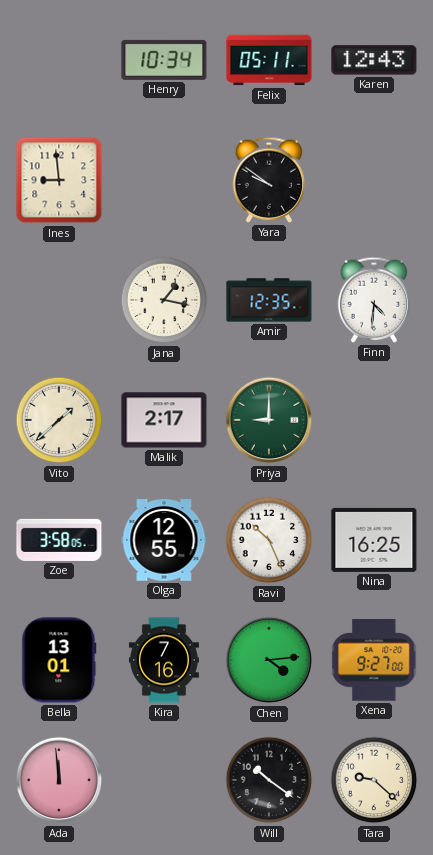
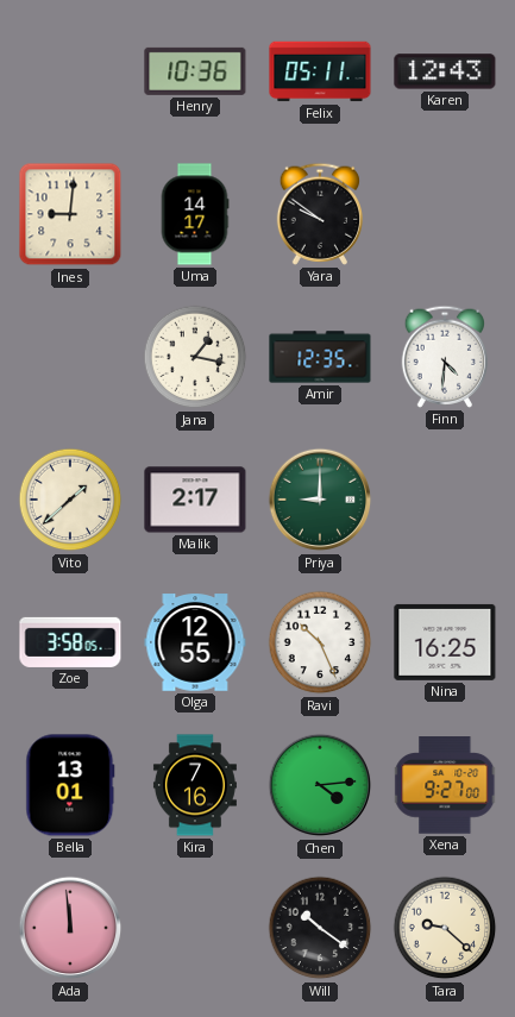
Henry: 10:34 -> 10:36 (195, 71)
Ines: 8:59 -> 9:01 (70, 214)
Uma: none -> 14:17 (195, 214)
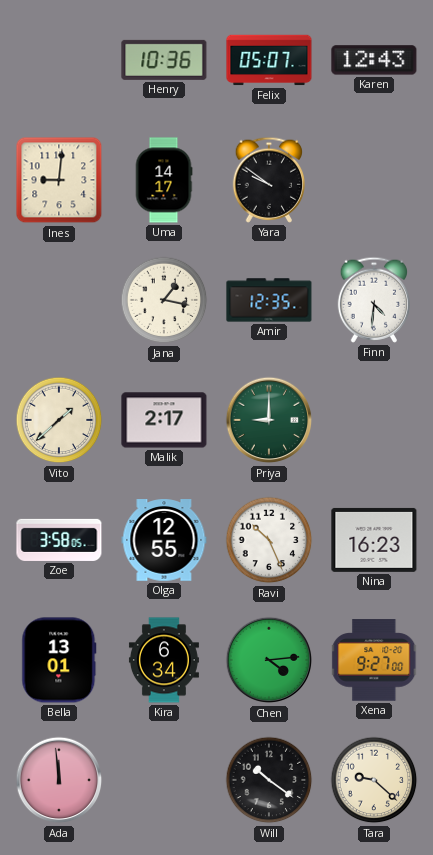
Felix: 05:11 -> 05:07 (269, 60)
Nina: 16:25 -> 16:23 (374, 540)
Kira: 7:16 -> 6:34 (164, 660)
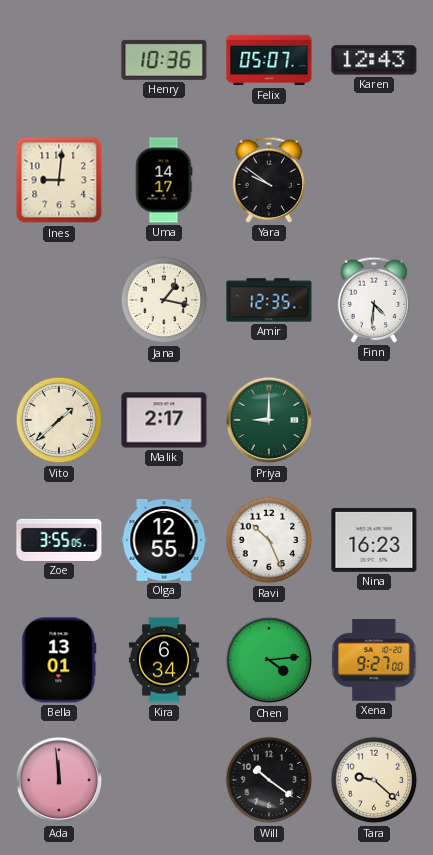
Zoe: 3:58 -> 3:55 (59, 540)
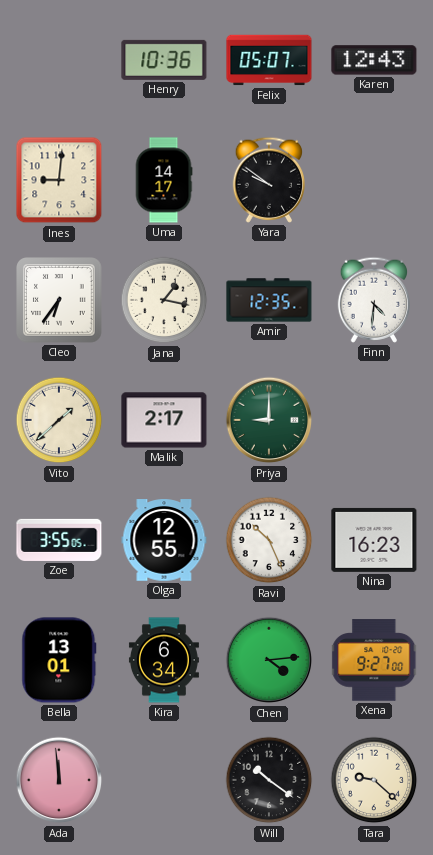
Cleo: none -> 6:36 (59, 300)
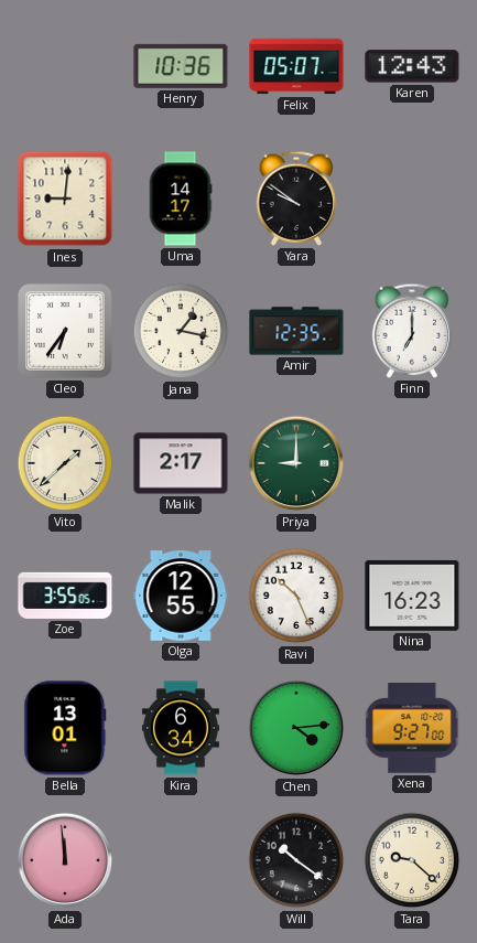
Finn: 4:31 -> 7:00 (411, 331)
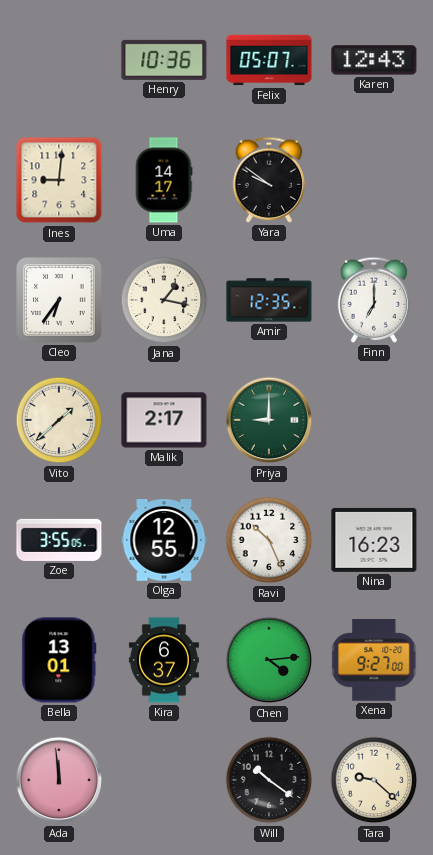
Kira: 6:34 -> 6:37 (164, 660)
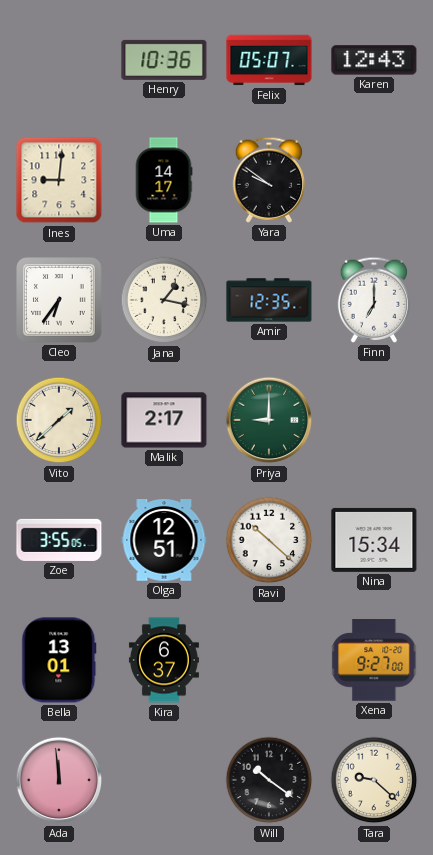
Olga: 12:55 -> 12:51 (164, 540)
Ravi: 10:26 -> 10:22 (269, 540)
Nina: 16:23 -> 15:34 (374, 540)
Chen: 4:14 -> none (269, 660)
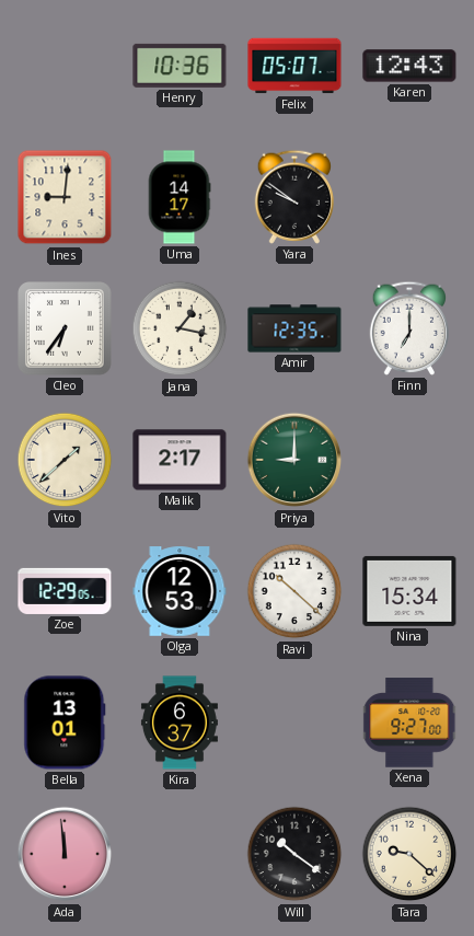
Zoe: 3:55 -> 12:29 (65, 591)
Olga: 12:51 -> 12:53 (180, 591)
